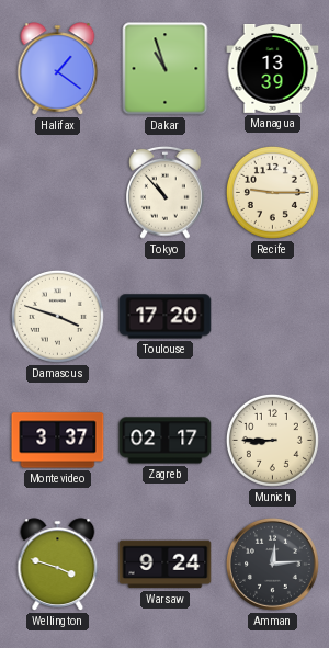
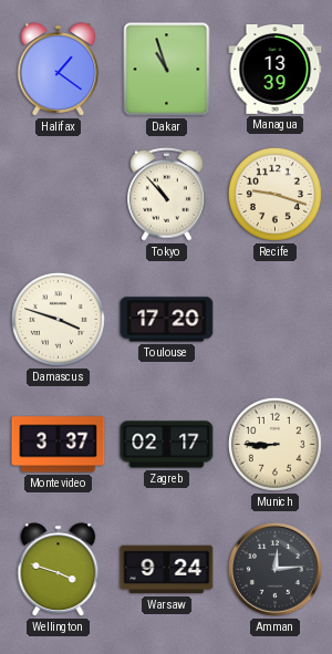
Recife: 9:15 -> 9:18 (274, 194)
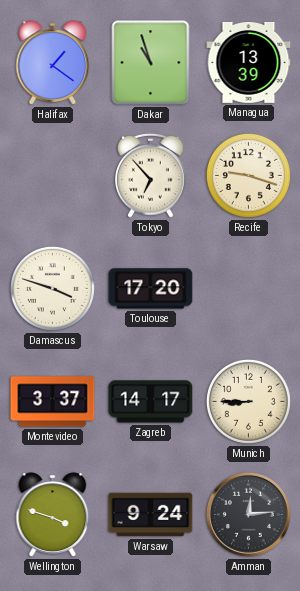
Tokyo: 10:53 -> 6:53 (151, 175)
Zagreb: 02:17 -> 14:17 (151, 402)
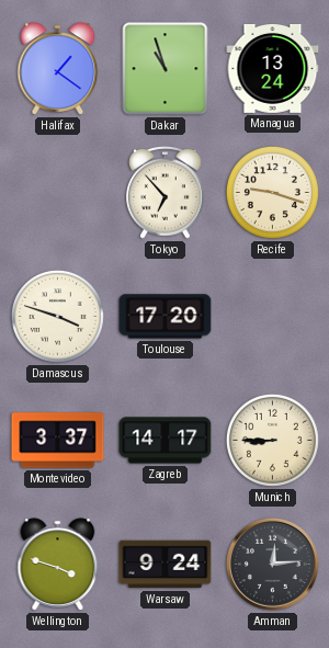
Managua: 13:39 -> 13:24 (273, 68)
